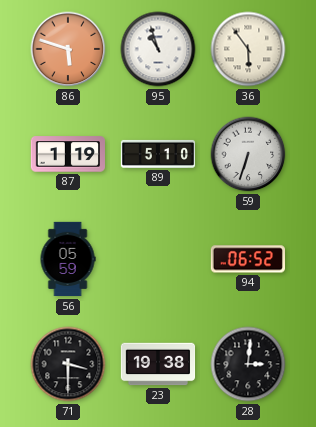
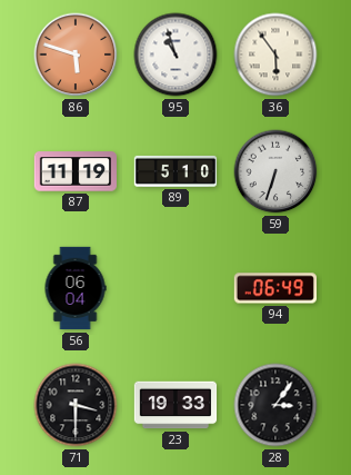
87: 1:19 -> 11:19 (74, 171)
56: 05:59 -> 06:04 (76, 288)
94: 06:52 -> 06:49 (274, 288)
23: 19:38 -> 19:33 (175, 405)
28: 3:01 -> 3:06 (275, 405)
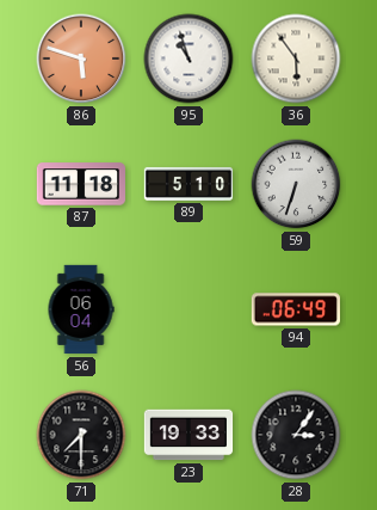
87: 11:19 -> 11:18 (80, 184)
71: 3:30 -> 7:30 (81, 435)
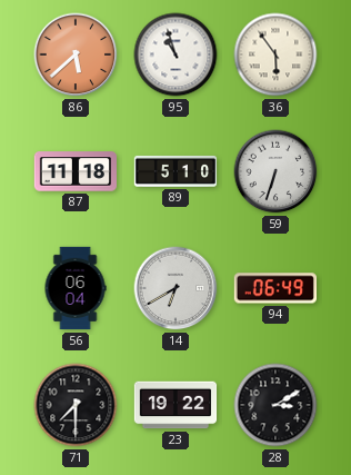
86: 5:48 -> 5:38 (76, 55)
14: none -> 6:40 (175, 288)
23: 19:33 -> 19:22 (175, 405)
28: 3:06 -> 3:10 (275, 405)
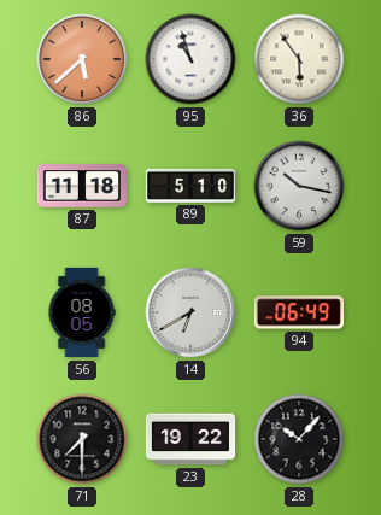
59: 6:33 -> 10:17 (299, 186)
56: 06:04 -> 08:05 (82, 312)
28: 3:10 -> 10:07 (299, 439)
